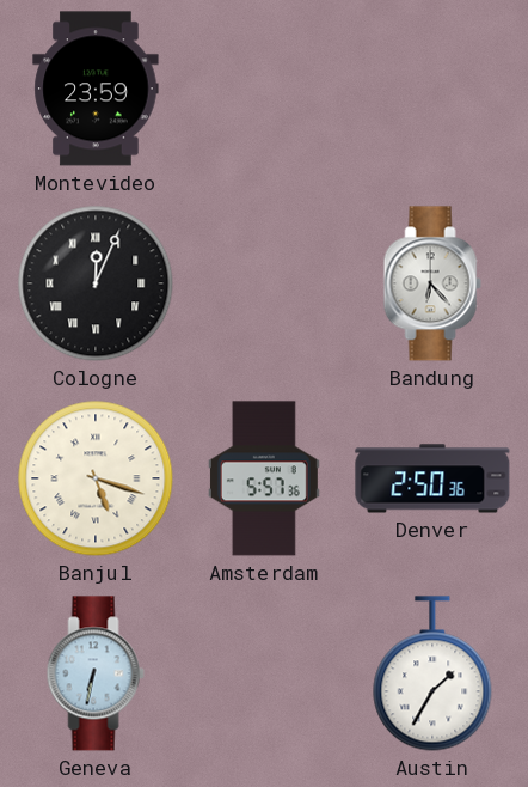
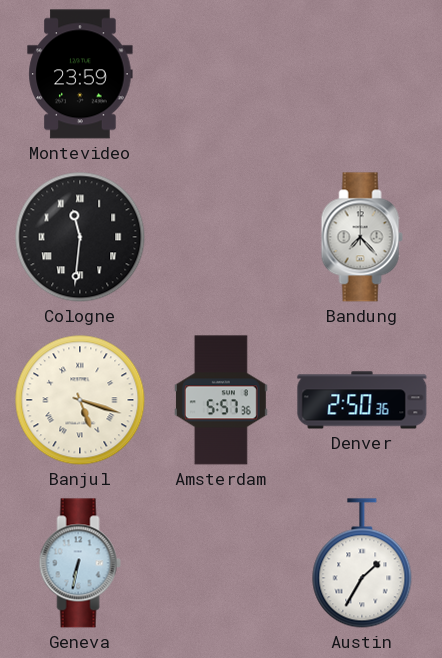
Cologne: 12:04 -> 11:31 (80, 237)
Bandung: 6:23 -> 7:23 (362, 237)
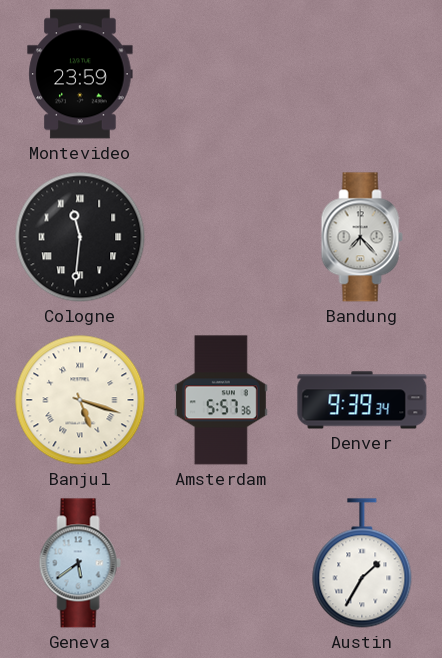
Denver: 2:50 -> 9:39 (362, 400)
Geneva: 6:32 -> 5:39 (80, 563)
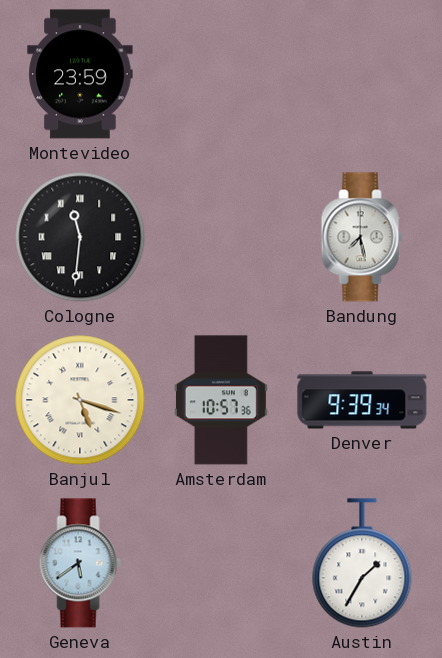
Bandung: 7:23 -> 7:28 (362, 237)
Amsterdam: 5:57 -> 10:57 (221, 400)
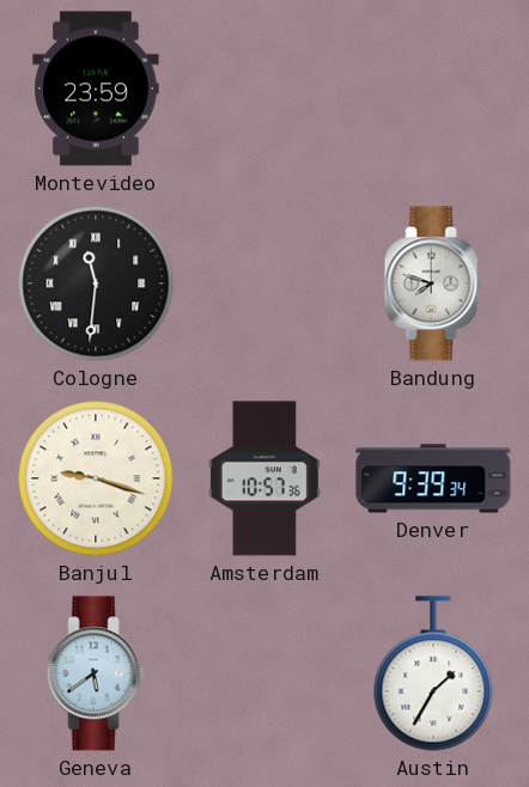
Bandung: 7:28 -> 7:48 (433, 283)
Banjul: 5:18 -> 9:18 (96, 478)
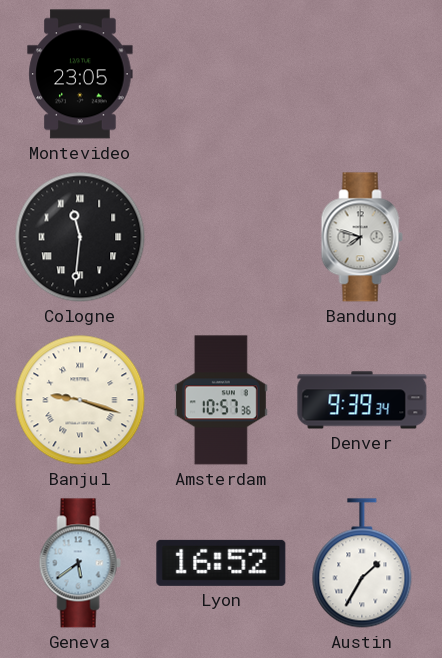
Montevideo: 23:59 -> 23:05 (80, 74)
Lyon: none -> 16:52 (221, 563)
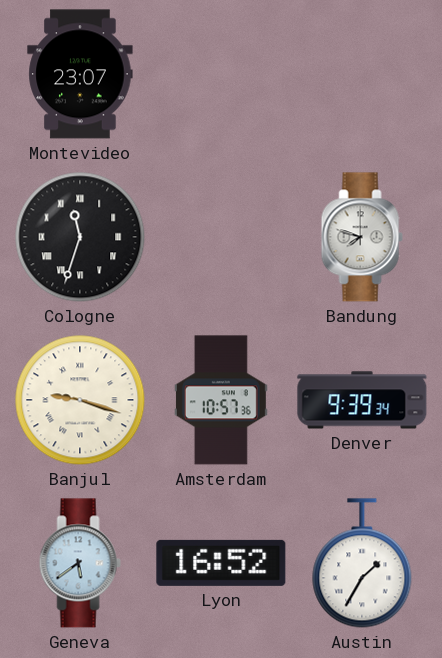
Montevideo: 23:05 -> 23:07 (80, 74)
Cologne: 11:31 -> 11:33 (80, 237)
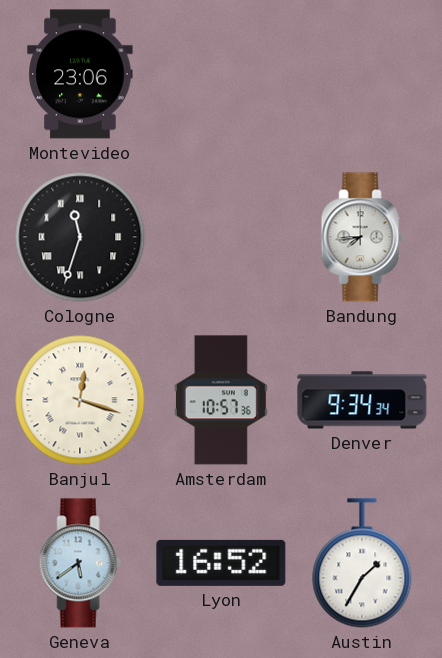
Montevideo: 23:07 -> 23:06 (80, 74)
Bandung: 7:48 -> 7:44 (362, 237)
Banjul: 9:18 -> 12:18 (80, 400)
Denver: 9:39 -> 9:34 (362, 400)
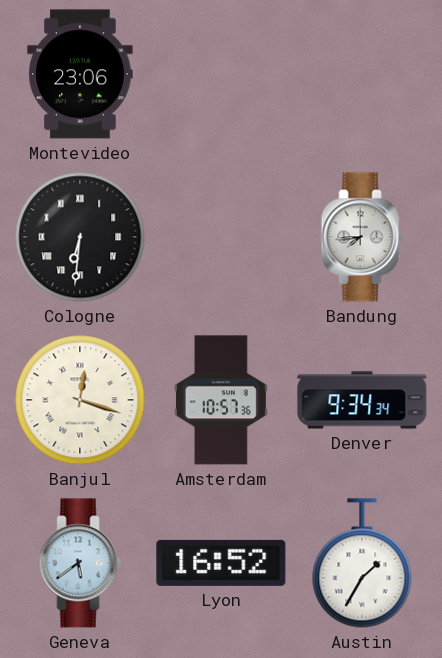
Cologne: 11:33 -> 6:31 (80, 237)
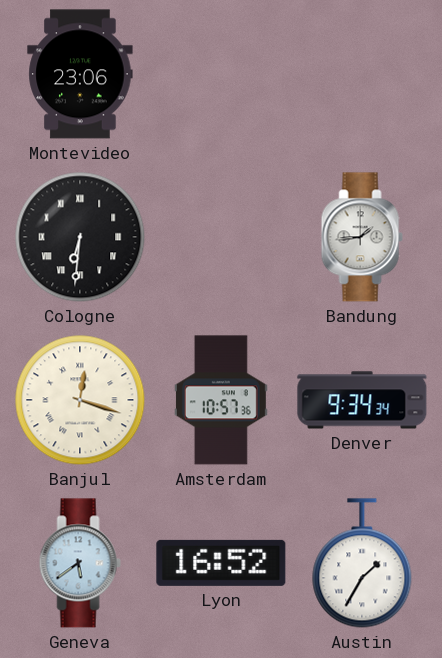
Bandung: 7:44 -> 1:44 (362, 237)
